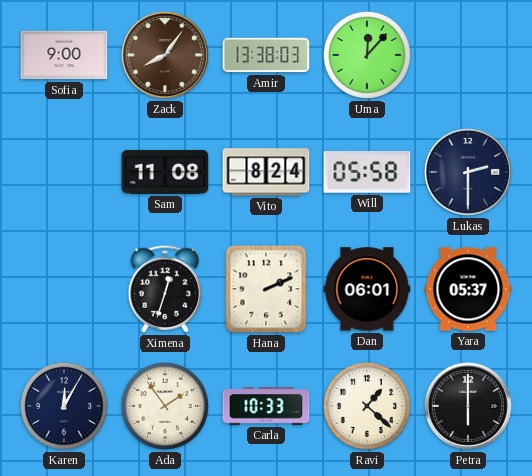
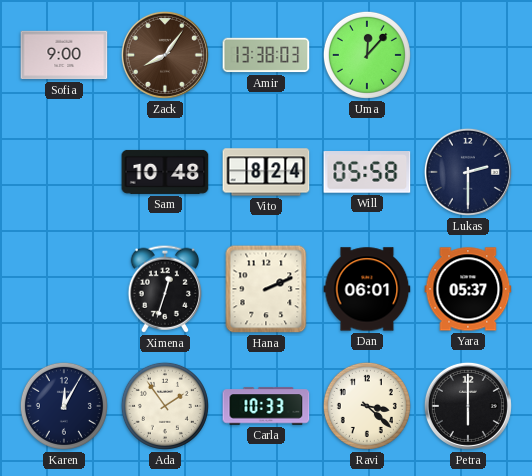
Sam: 11:08 -> 10:48 (165, 172)
Ravi: 1:22 -> 3:22 (367, 406)
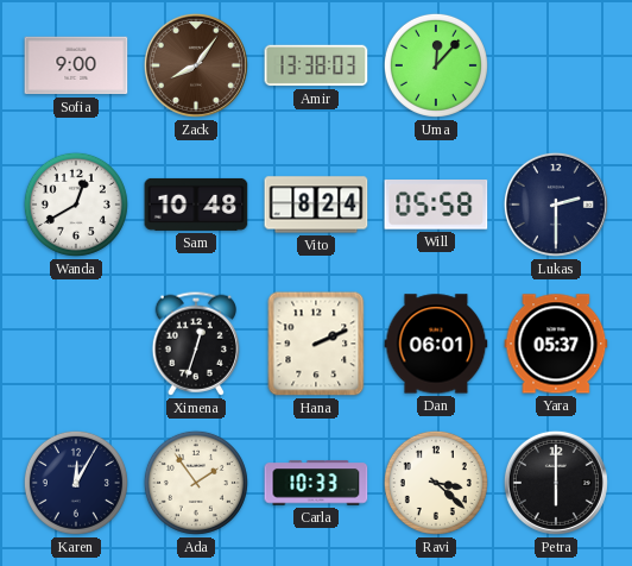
Wanda: none -> 12:40 (76, 205)
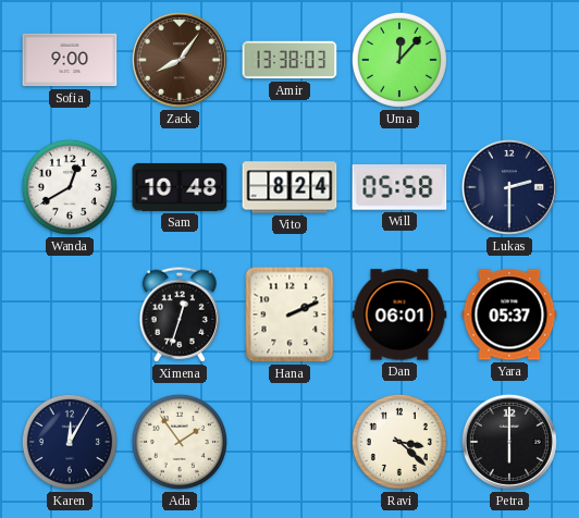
Carla: 10:33 -> none (316, 483)
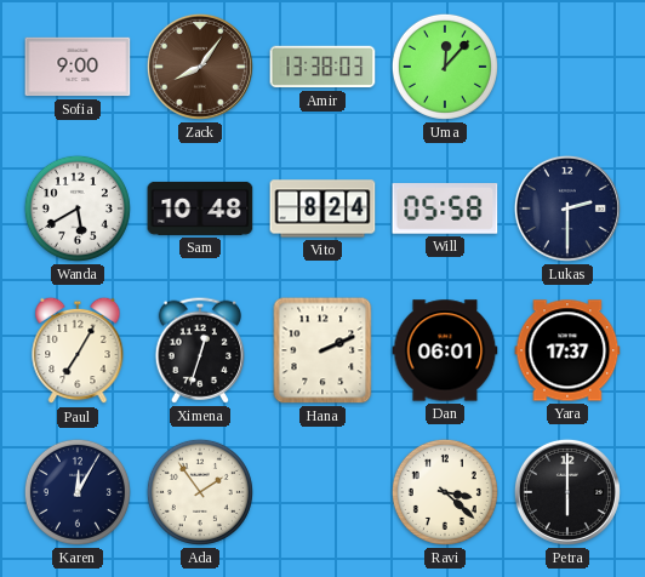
Wanda: 12:40 -> 5:40 (78, 208)
Paul: none -> 7:05 (78, 350)
Yara: 05:37 -> 17:37 (567, 350)
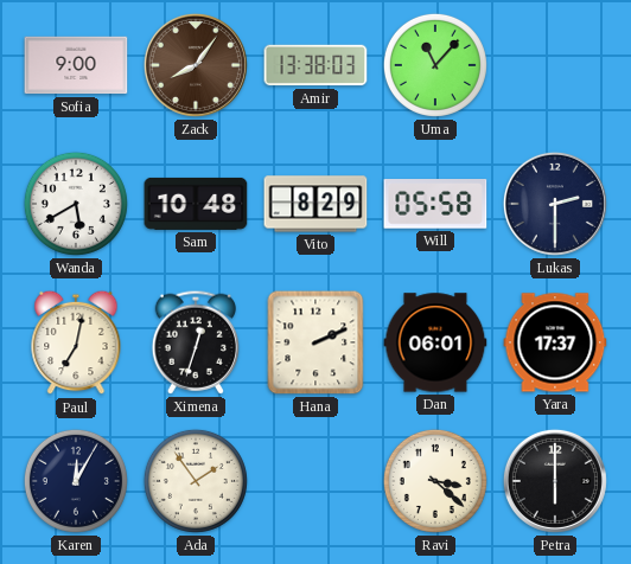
Uma: 12:07 -> 11:07 (435, 65)
Vito: 8:24 -> 8:29 (315, 204)
Paul: 7:05 -> 7:02 (76, 342)
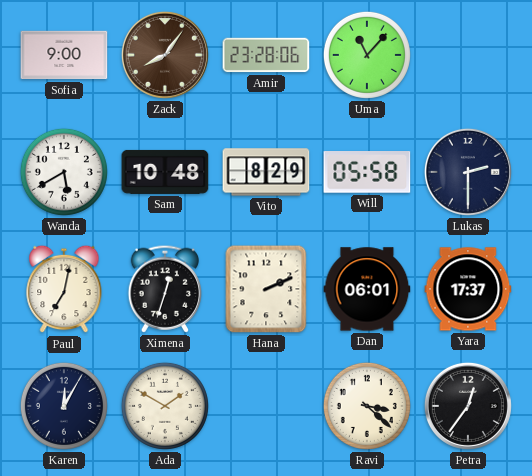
Amir: 13:38 -> 23:28 (266, 55)
Ada: 1:54 -> 1:50 (165, 406)
Petra: 6:00 -> 12:36 (468, 406)
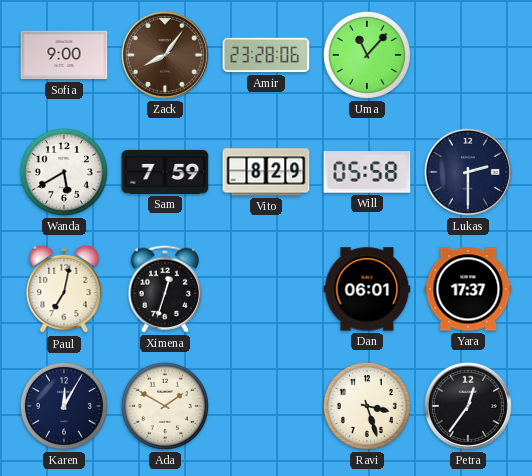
Sam: 10:48 -> 7:59 (165, 172)
Hana: 2:11 -> none (266, 289)
Ravi: 3:22 -> 3:27 (367, 406)
